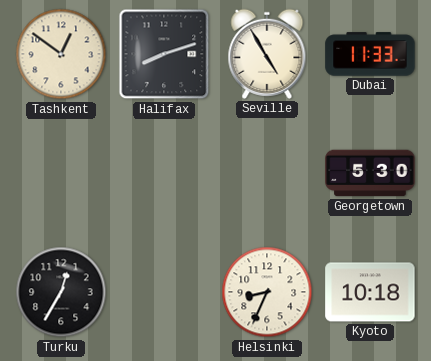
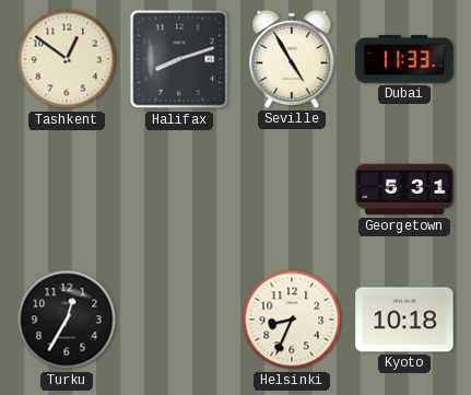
Georgetown: 5:30 -> 5:31 (404, 189)
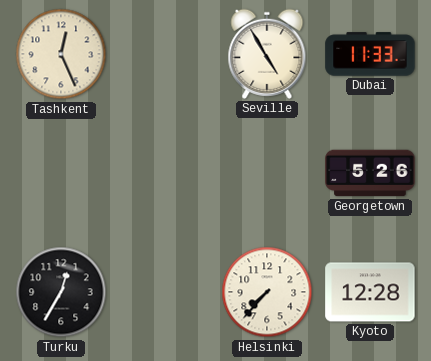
Tashkent: 12:51 -> 12:26 (61, 54)
Halifax: 8:12 -> none (179, 59)
Georgetown: 5:31 -> 5:26 (370, 173)
Helsinki: 8:34 -> 7:37 (267, 292)
Kyoto: 10:18 -> 12:28 (370, 292)
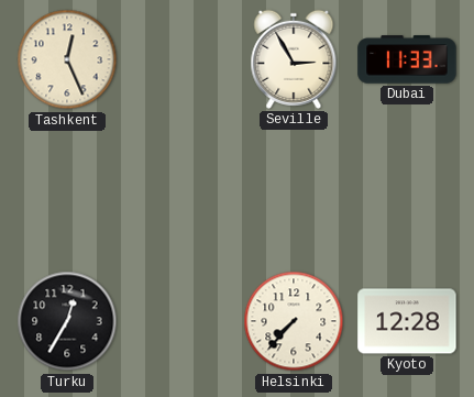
Seville: 4:55 -> 2:55 (294, 59)
Georgetown: 5:26 -> none (370, 173)
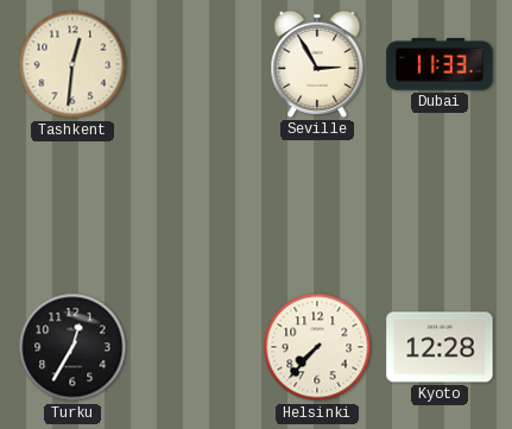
Tashkent: 12:26 -> 12:31 (72, 64)
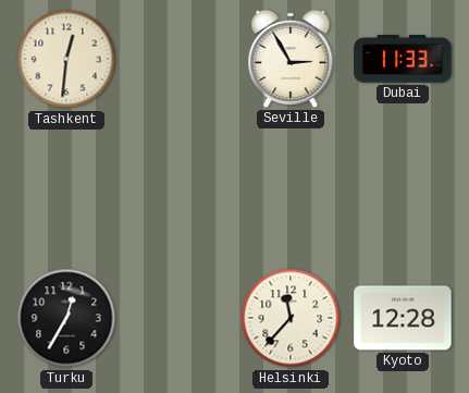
Helsinki: 7:37 -> 11:37 (291, 318)
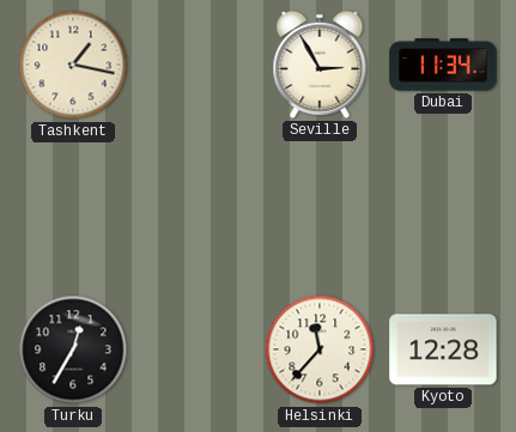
Tashkent: 12:31 -> 1:17 (73, 65)
Dubai: 11:33 -> 11:34 (443, 65)
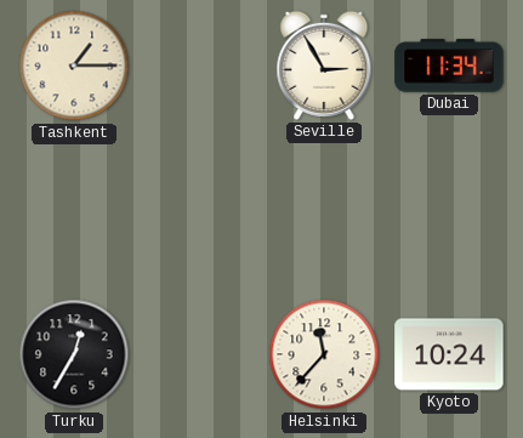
Tashkent: 1:17 -> 1:15 (74, 66)
Kyoto: 12:28 -> 10:24 (449, 354)
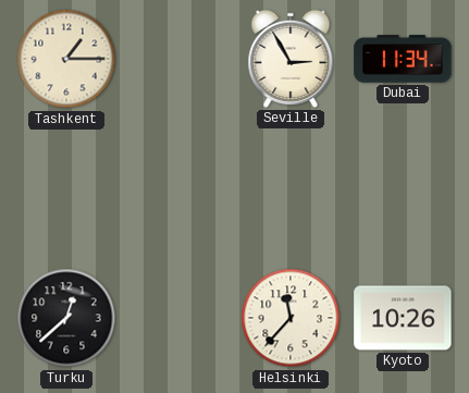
Turku: 12:35 -> 12:38 (66, 318)
Kyoto: 10:24 -> 10:26 (403, 318)
